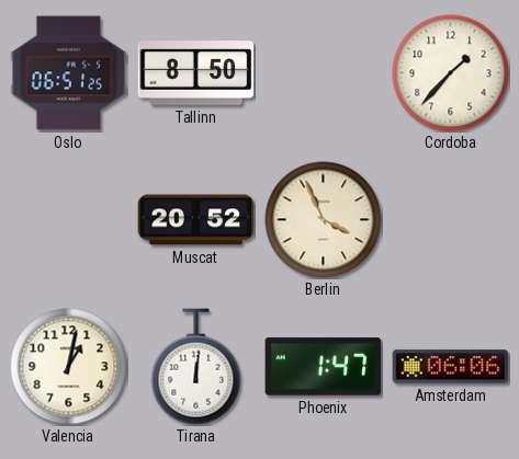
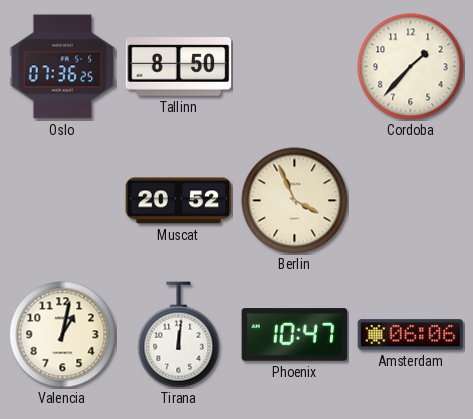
Oslo: 06:51 -> 07:36 (63, 67)
Phoenix: 1:47 -> 10:47 (295, 335)
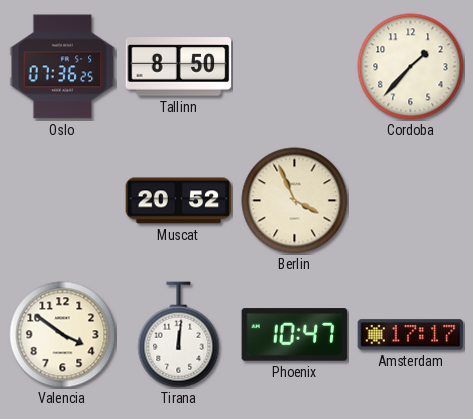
Valencia: 1:02 -> 3:51 (63, 335)
Amsterdam: 06:06 -> 17:17 (411, 335)
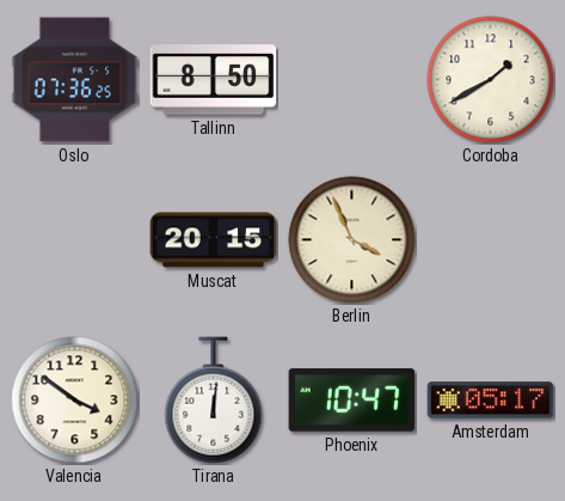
Cordoba: 1:37 -> 1:40 (491, 80)
Muscat: 20:52 -> 20:15 (214, 240)
Amsterdam: 17:17 -> 05:17 (491, 401)
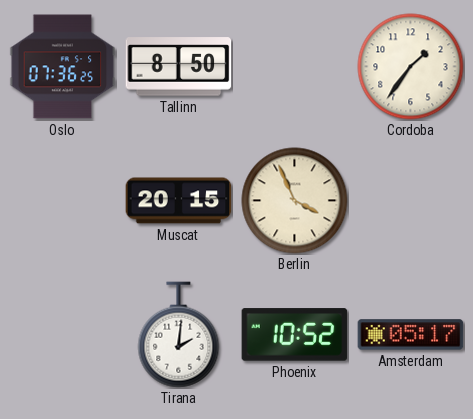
Cordoba: 1:40 -> 1:36 (411, 67)
Valencia: 3:51 -> none (75, 401)
Tirana: 12:01 -> 2:01 (179, 335)
Phoenix: 10:47 -> 10:52 (295, 335)
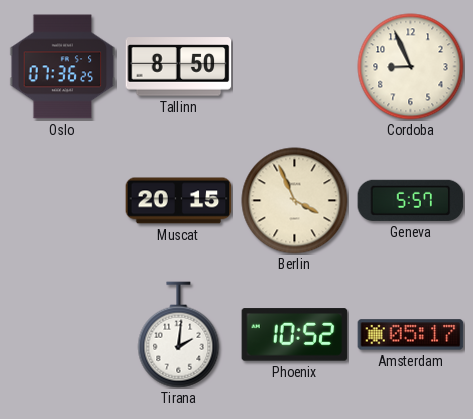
Cordoba: 1:36 -> 8:56 (411, 67)
Geneva: none -> 5:57 (411, 200)
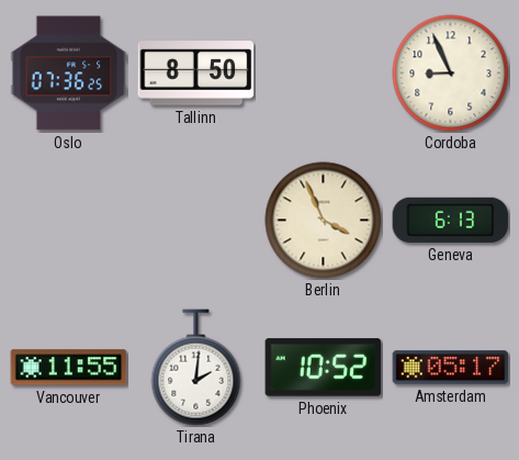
Muscat: 20:15 -> none (179, 201)
Geneva: 5:57 -> 6:13 (451, 220)
Vancouver: none -> 11:55 (69, 368)
